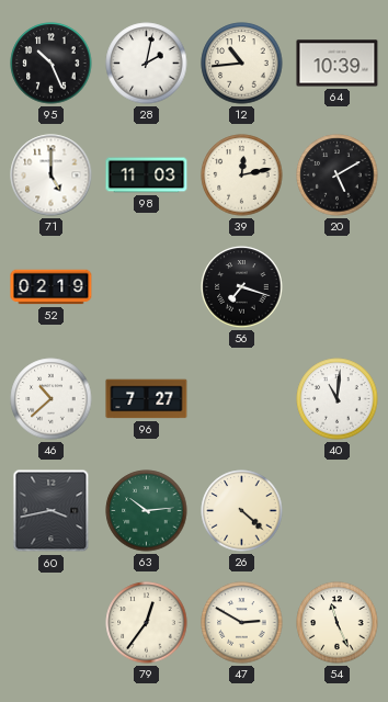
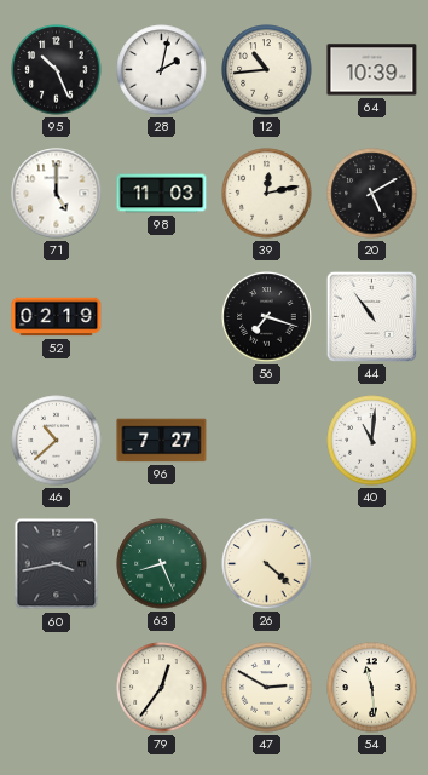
44: none -> 10:54 (371, 316)
63: 10:14 -> 8:26 (162, 564)
54: 11:26 -> 11:29 (372, 688)
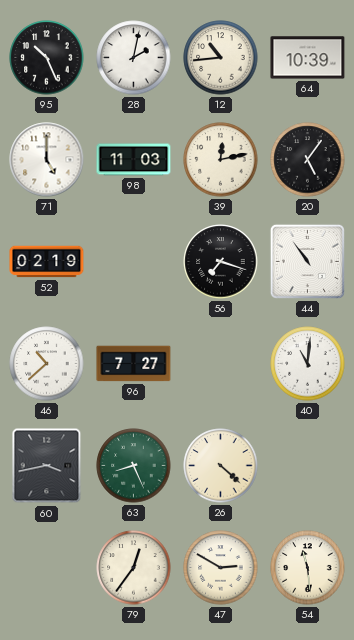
20: 5:10 -> 5:06 (308, 160)
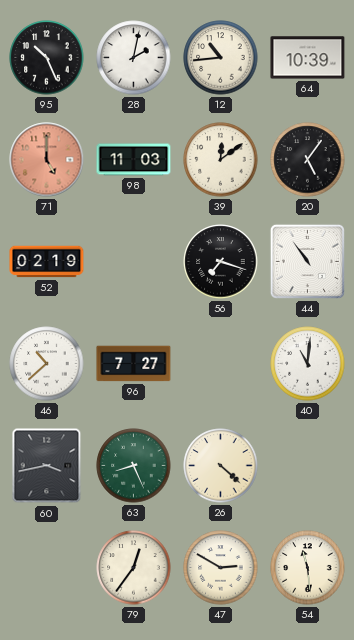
71 dial: white -> salmon (47, 160)
39: 12:13 -> 12:09 (221, 160)
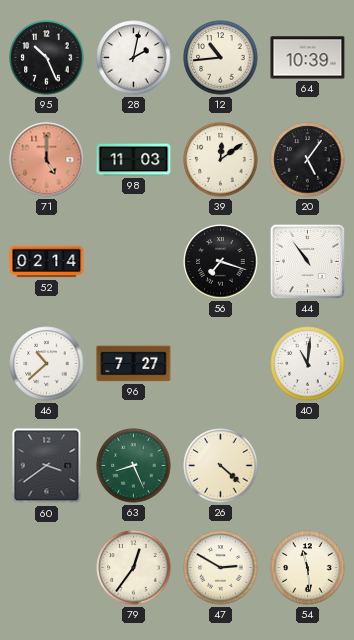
52: 02:19 -> 02:14 (47, 262)
60: 3:43 -> 3:39 (47, 466)
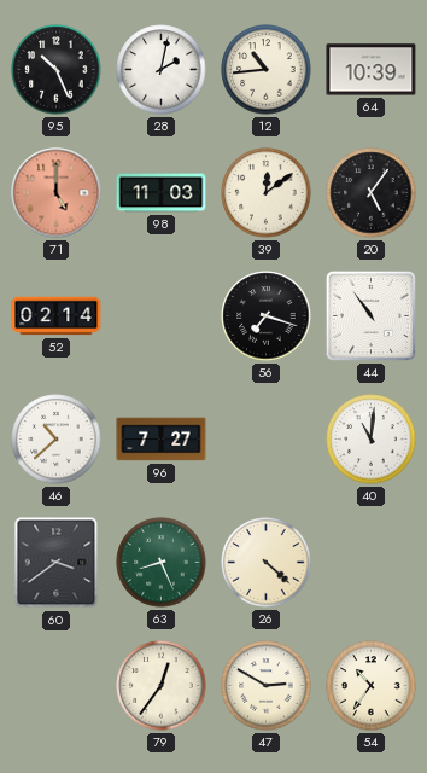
54: 11:29 -> 10:36 (372, 686)
